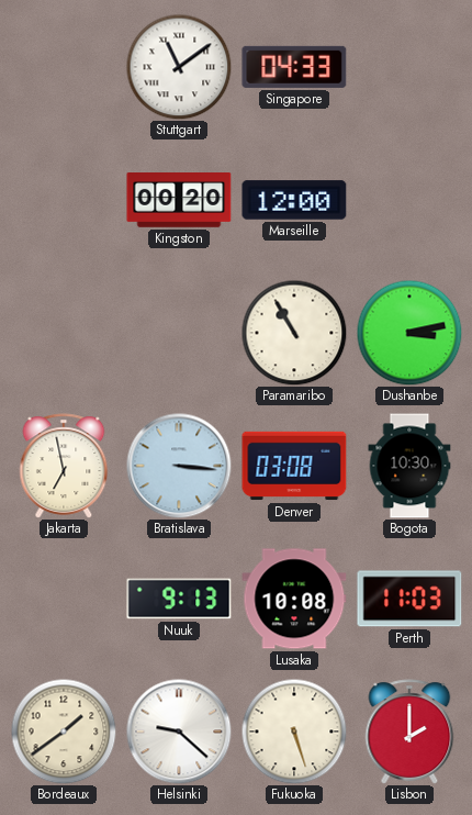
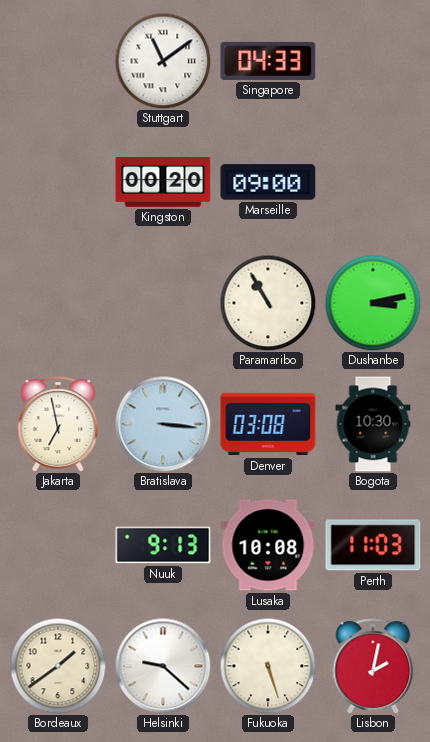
Marseille: 12:00 -> 09:00 (268, 182)
Lisbon: 2:00 -> 2:02 (373, 666)
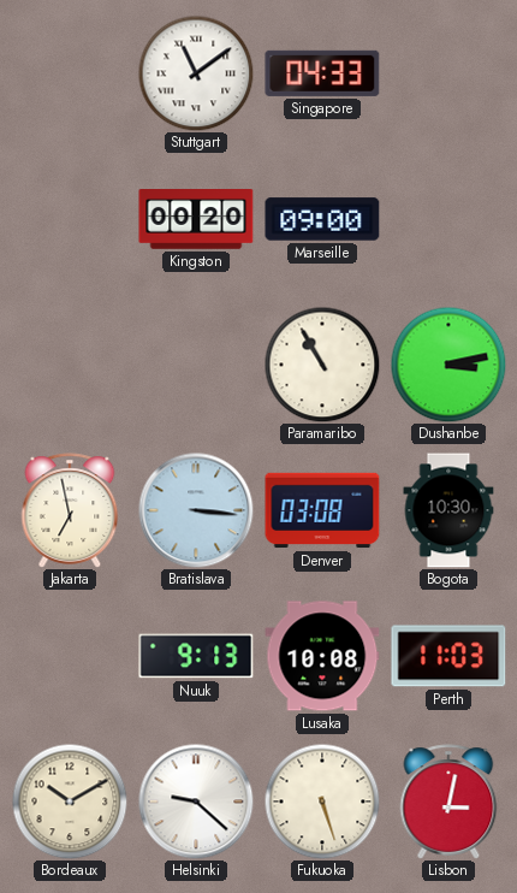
Bordeaux: 1:39 -> 10:10 (70, 802)
Lisbon: 2:02 -> 3:02 (448, 802)
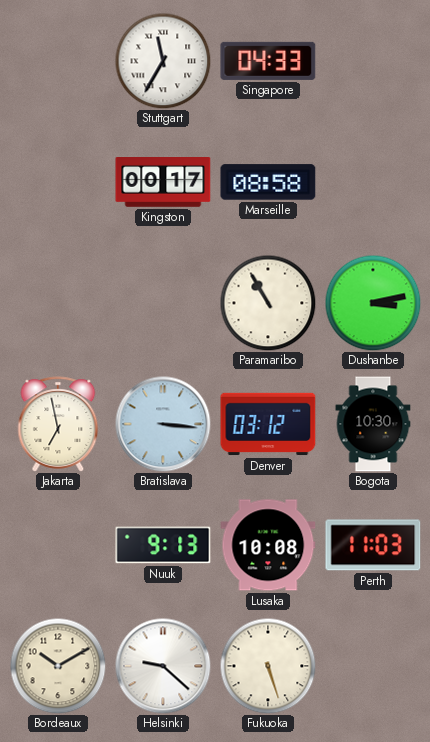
Stuttgart: 11:09 -> 11:35 (163, 61)
Kingston: 00:20 -> 00:17 (163, 183)
Marseille: 09:00 -> 08:58 (268, 182)
Denver: 03:08 -> 03:12 (268, 424)
Lisbon: 3:02 -> none (448, 802)
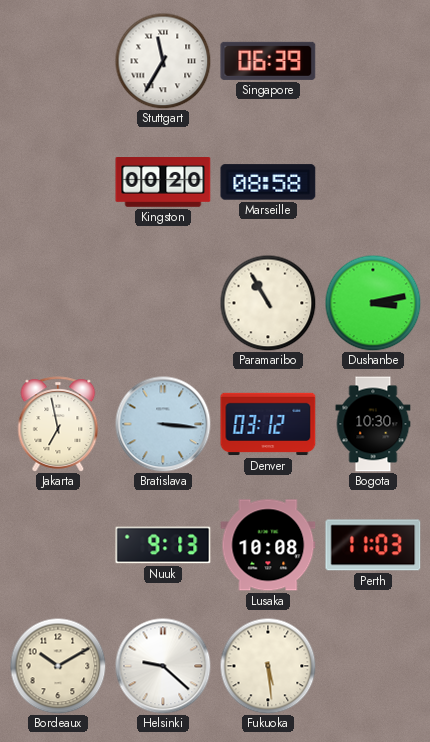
Singapore: 04:33 -> 06:39 (268, 61)
Kingston: 00:17 -> 00:20 (163, 183)
Fukuoka: 5:27 -> 5:29 (268, 666)
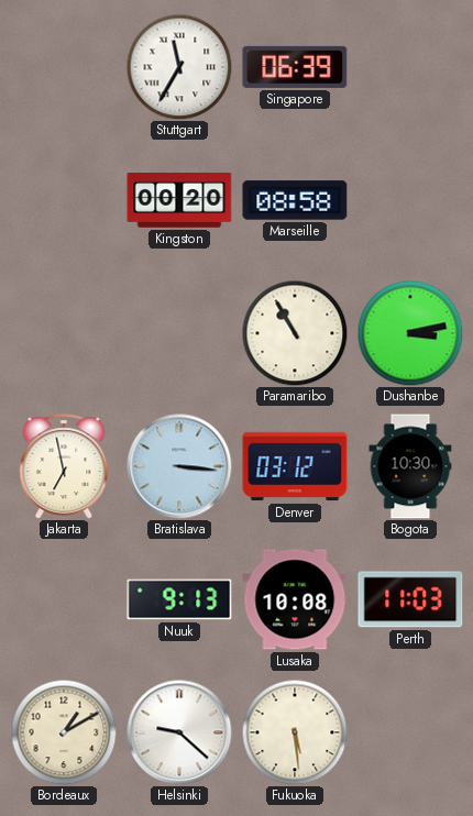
Bordeaux: 10:10 -> 1:10 (64, 732)
